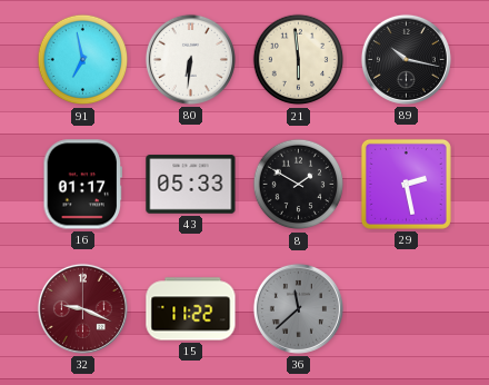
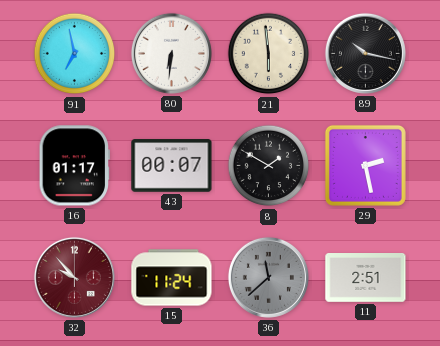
43: 05:33 -> 00:07 (172, 166)
32: 9:19 -> 9:53 (74, 277)
15: 11:22 -> 11:24 (172, 278)
11: none -> 2:51 (366, 278)
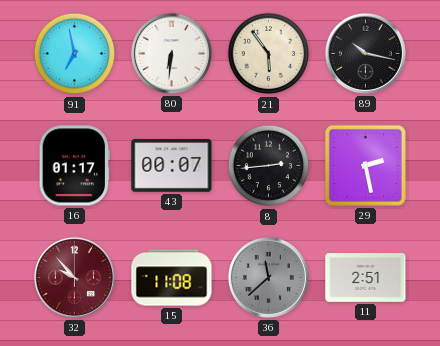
21: 5:59 -> 5:54 (269, 54)
8: 1:50 -> 2:44 (269, 166)
15: 11:24 -> 11:08 (172, 278)
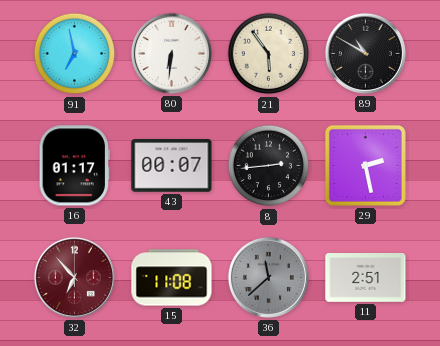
89: 10:17 -> 10:50 (365, 53)
32: 9:53 -> 6:53 (74, 277)
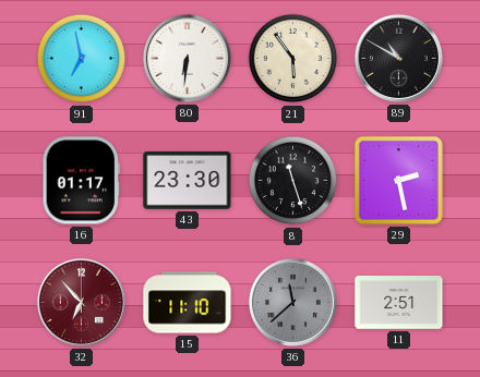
43: 00:07 -> 23:30 (188, 181)
8: 2:44 -> 11:27 (293, 181)
15: 11:08 -> 11:10 (188, 303)
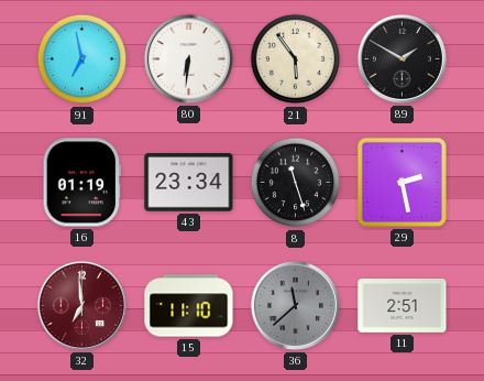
89: 10:50 -> 1:50 (402, 58)
16: 01:17 -> 01:19 (81, 183)
43: 23:30 -> 23:34 (189, 183)
32: 6:53 -> 6:59 (81, 305)
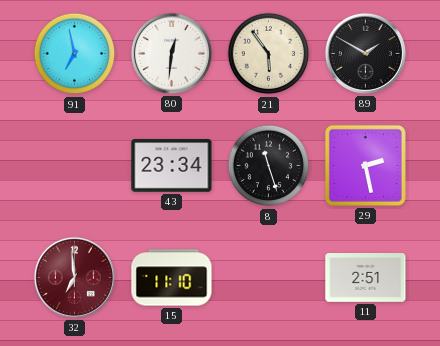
80: 6:31 -> 12:31 (171, 53)
16: 01:19 -> none (81, 183)
36: 11:38 -> none (295, 305)
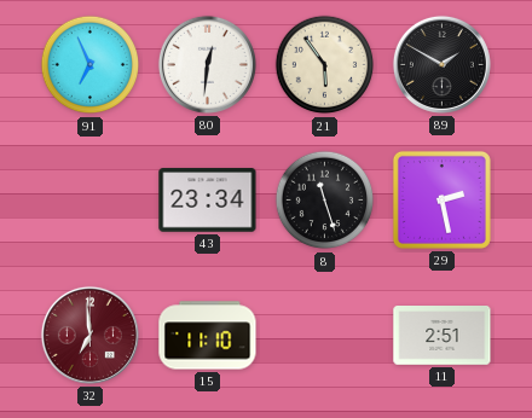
91: 6:58 -> 6:56 (91, 65)
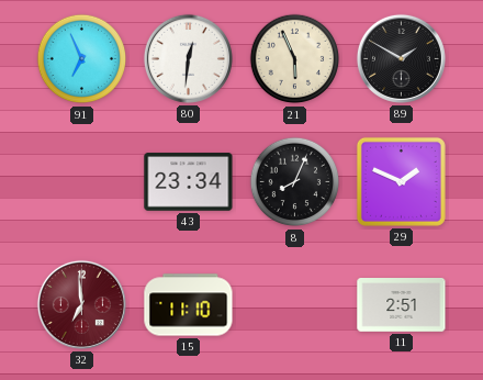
21: 5:54 -> 5:56 (295, 59)
8: 11:27 -> 8:04 (295, 182)
29: 2:28 -> 1:49 (401, 181)
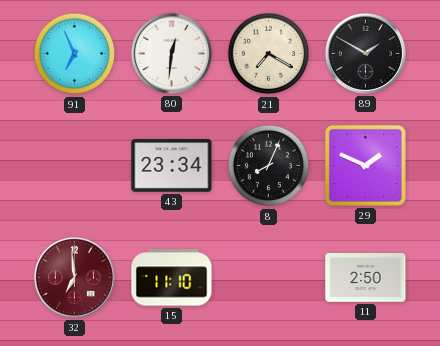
21: 5:56 -> 7:20 (269, 54)
11: 2:51 -> 2:50 (366, 278)
